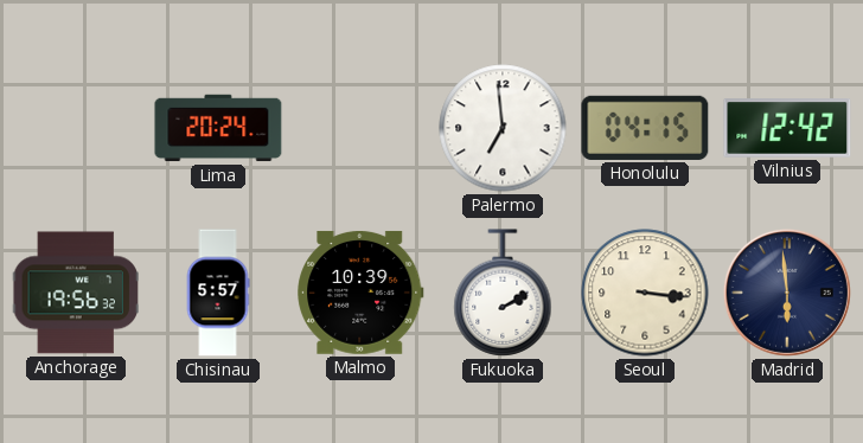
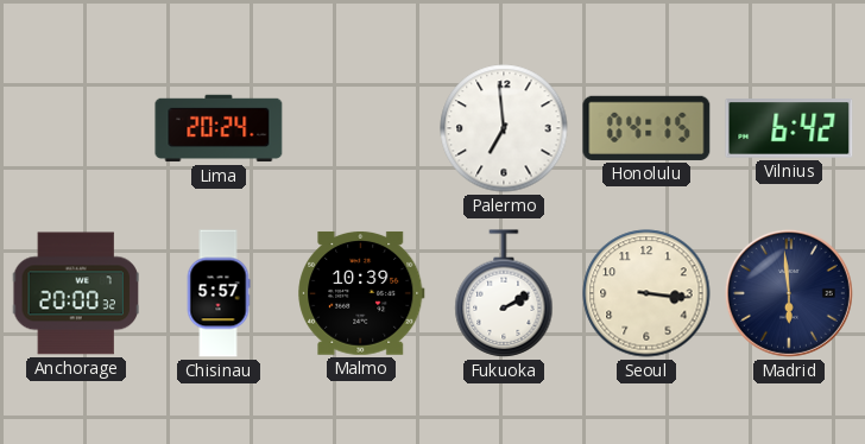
Vilnius: 12:42 -> 6:42 (789, 128)
Anchorage: 19:56 -> 20:00 (76, 293)
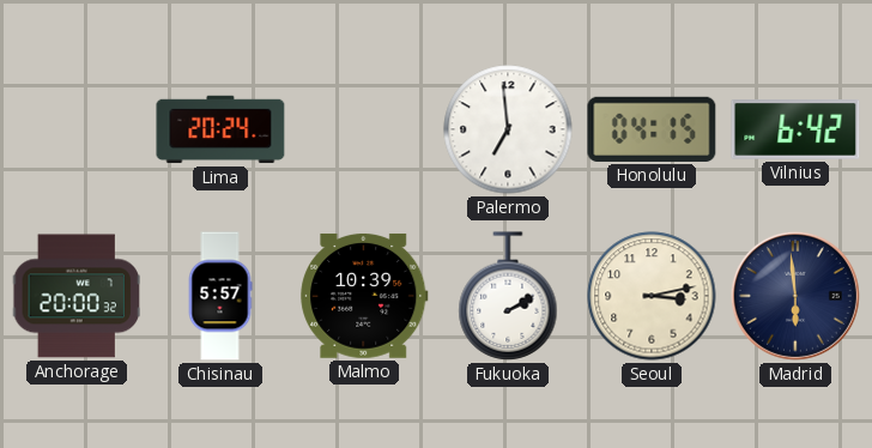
Seoul: 3:16 -> 3:13 (652, 296)
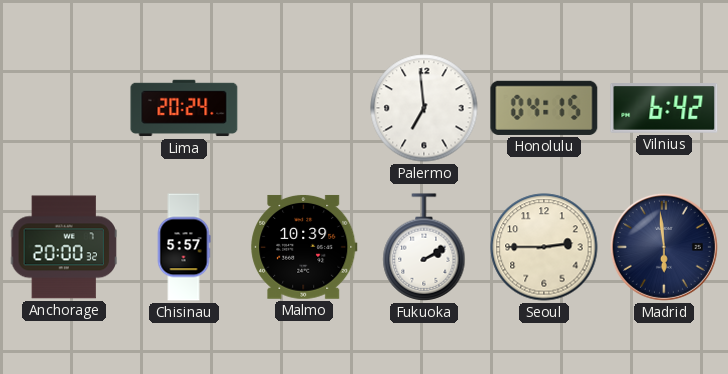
Seoul: 3:13 -> 2:45 (544, 247)
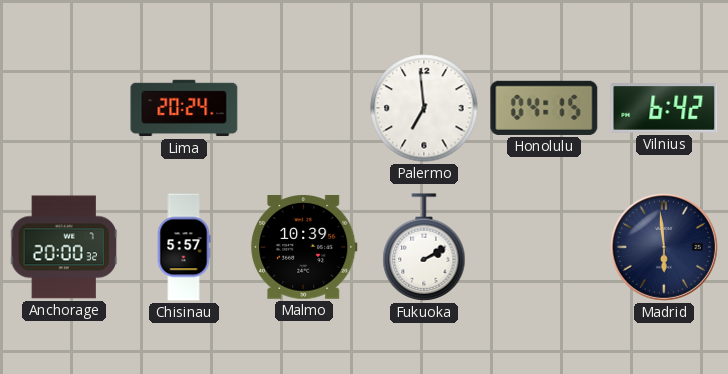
Seoul: 2:45 -> none (544, 247)
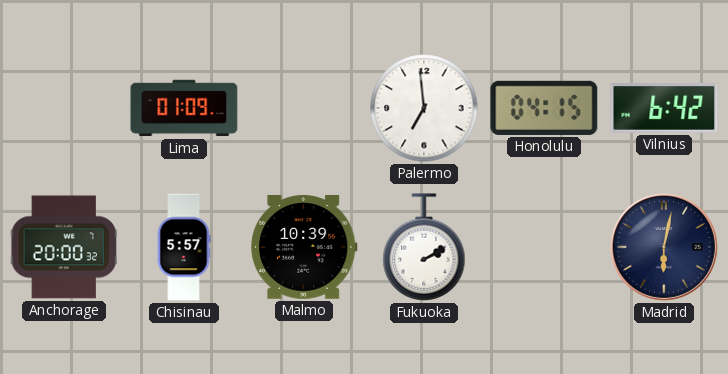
Lima: 20:24 -> 01:09 (184, 108)
Madrid: 5:59 -> 6:02 (664, 247)
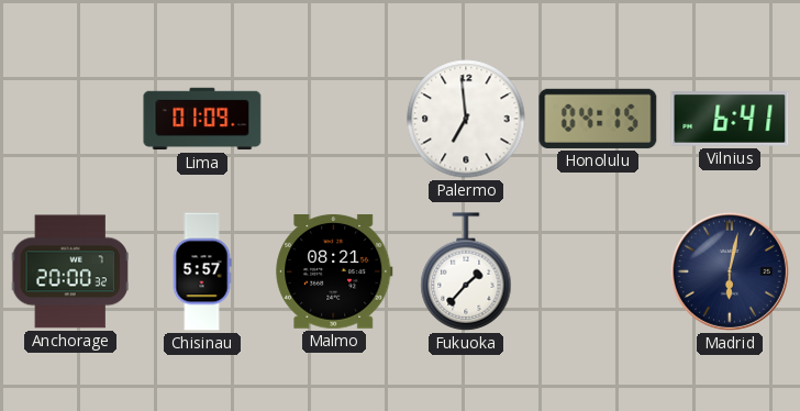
Vilnius: 6:42 -> 6:41 (730, 119)
Malmo: 10:39 -> 08:21 (334, 271)
Fukuoka: 2:10 -> 1:37 (466, 271)
